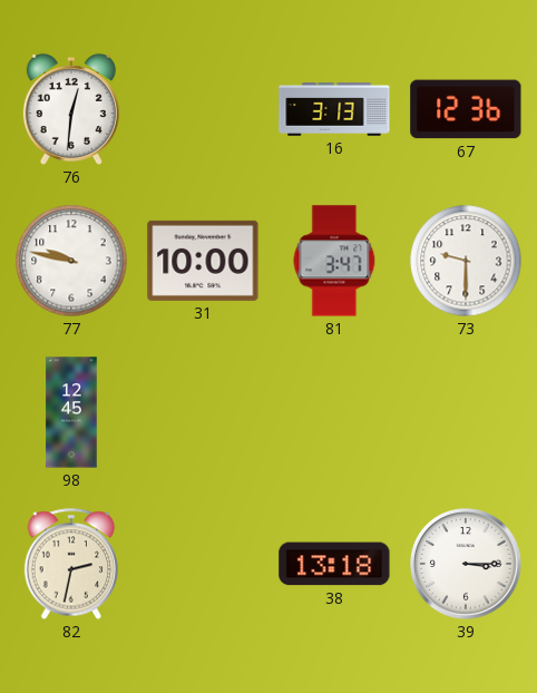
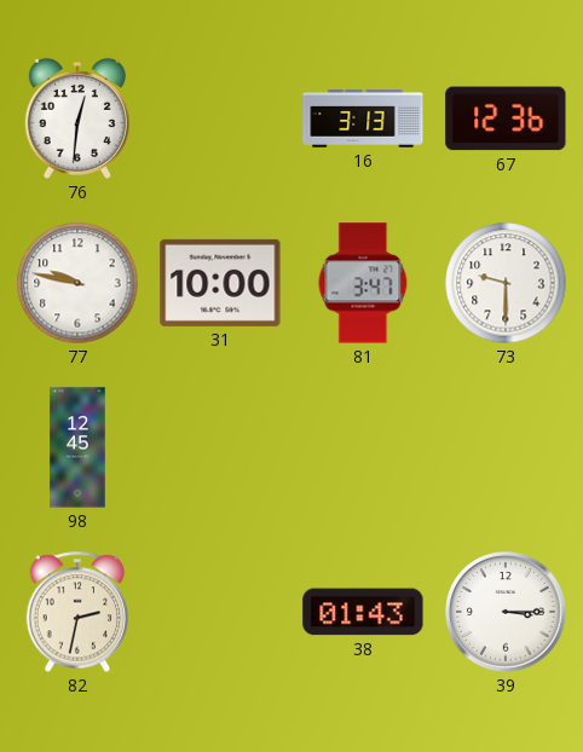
38: 13:18 -> 01:43 (363, 612)
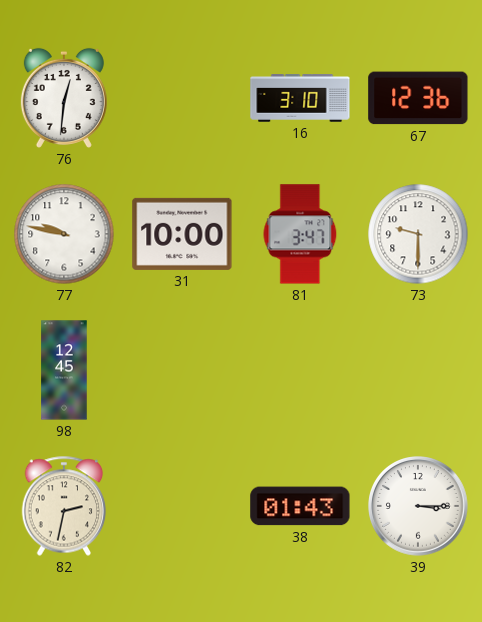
16: 3:13 -> 3:10 (300, 98)
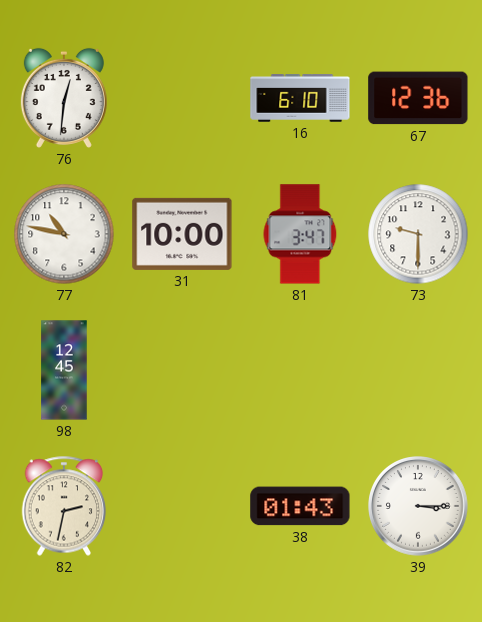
16: 3:10 -> 6:10 (300, 98)
77: 9:47 -> 10:47 (64, 234)
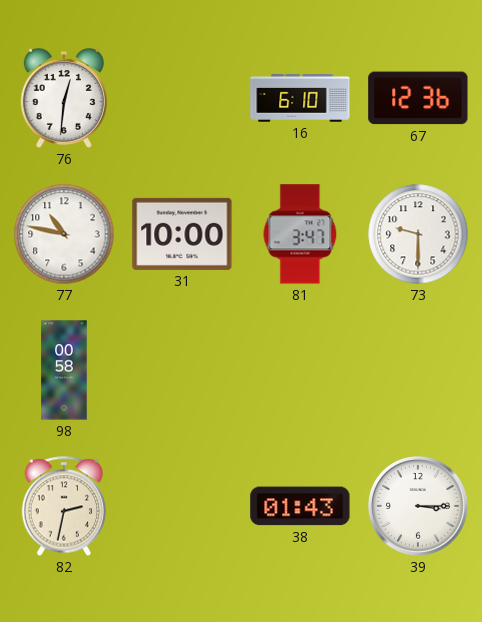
98: 12:45 -> 00:58 (64, 370)
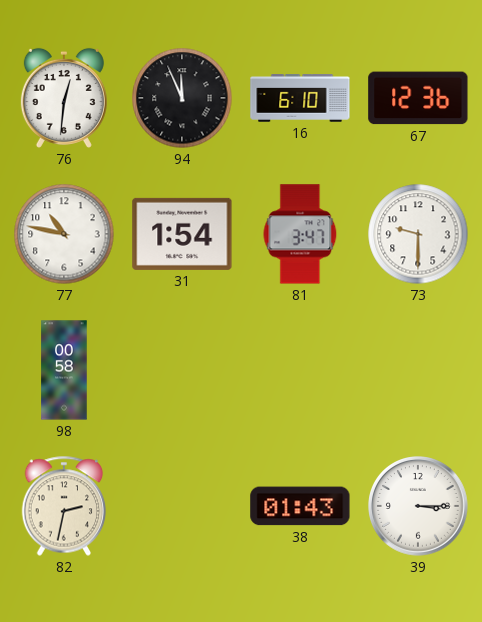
94: none -> 11:56 (182, 98)
31: 10:00 -> 1:54 (182, 234)
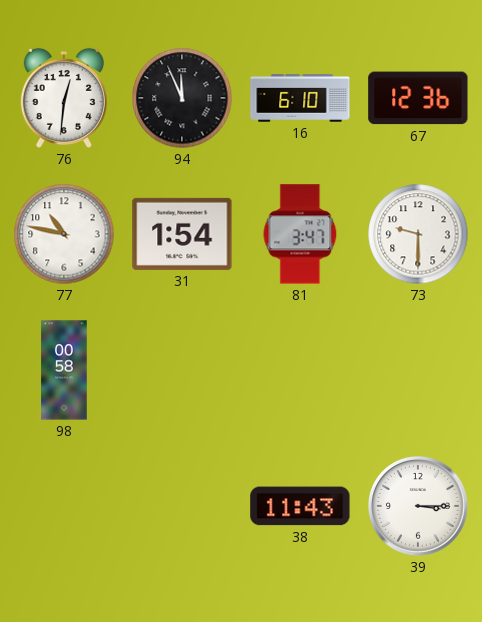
82: 2:32 -> none (64, 506)
38: 01:43 -> 11:43 (300, 506)
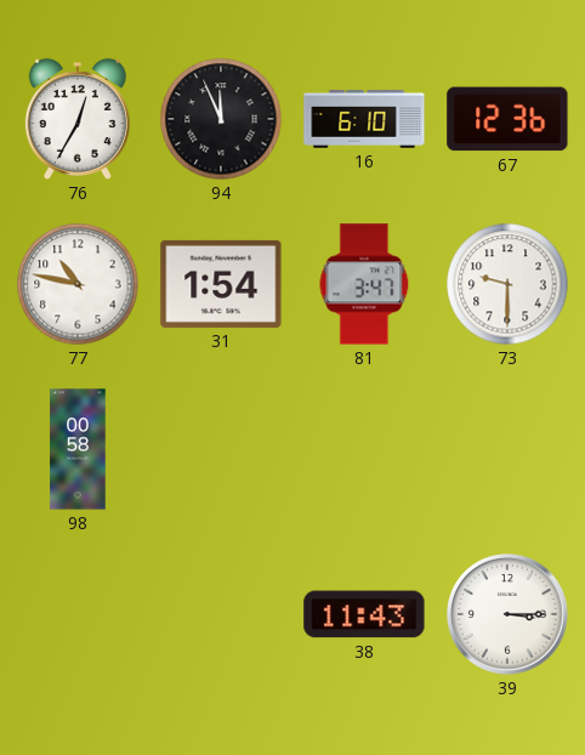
76: 12:31 -> 12:35 (78, 119)
